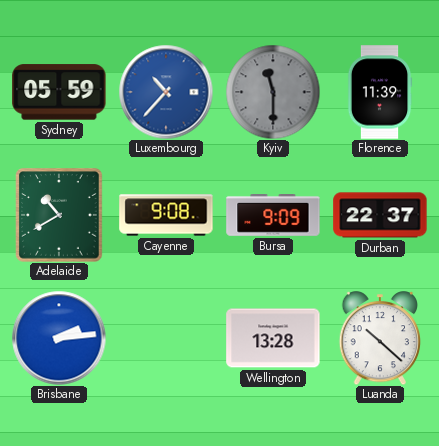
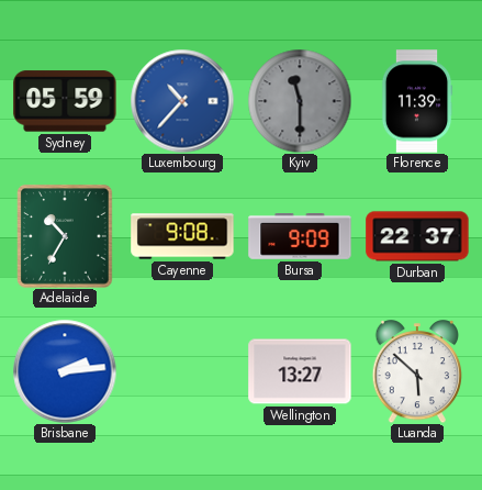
Adelaide: 10:40 -> 10:35 (65, 236)
Wellington: 13:28 -> 13:27 (300, 371)
Luanda: 10:22 -> 5:52 (417, 371)
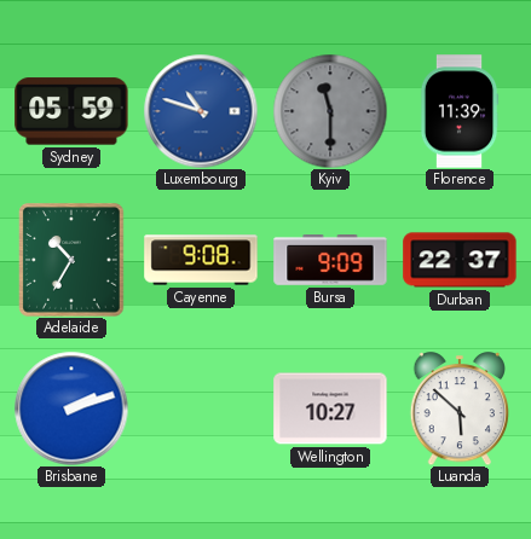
Luxembourg: 10:37 -> 10:48 (201, 111)
Brisbane: 2:14 -> 2:12 (71, 408)
Wellington: 13:27 -> 10:27 (330, 408)
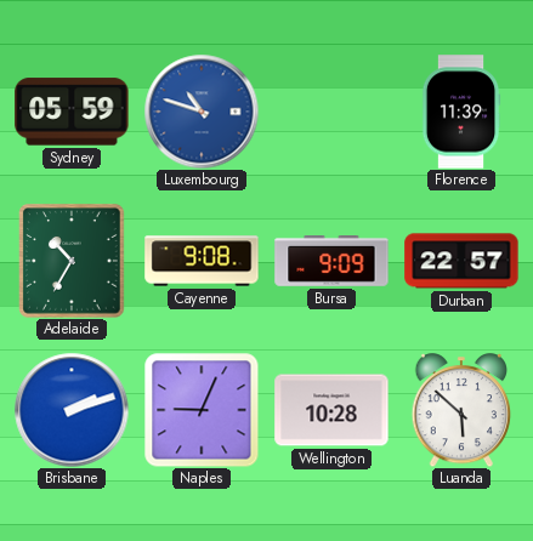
Kyiv: 11:30 -> none (330, 111)
Durban: 22:37 -> 22:57 (461, 261)
Naples: none -> 9:04 (202, 410)
Wellington: 10:27 -> 10:28 (331, 410)
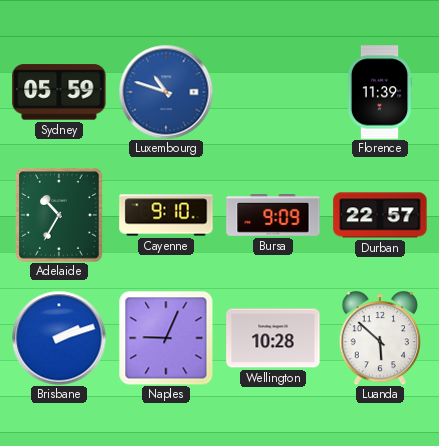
Cayenne: 9:08 -> 9:10 (166, 215)
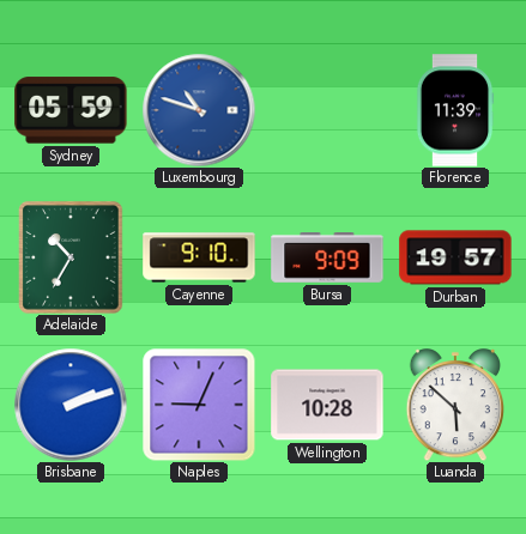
Durban: 22:57 -> 19:57 (455, 257)
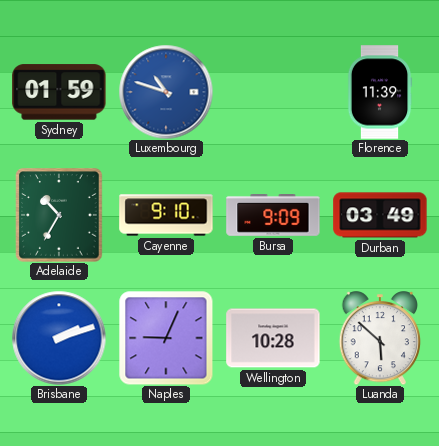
Sydney: 05:59 -> 01:59 (59, 92)
Durban: 19:57 -> 03:49 (380, 215)
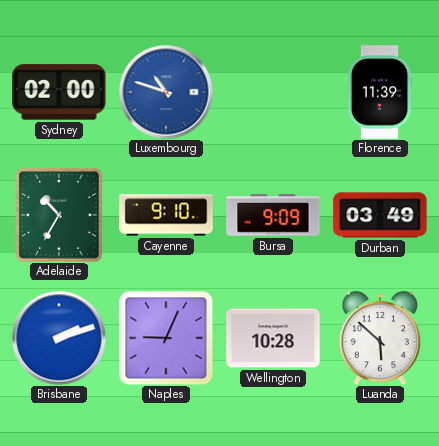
Sydney: 01:59 -> 02:00 (59, 92)
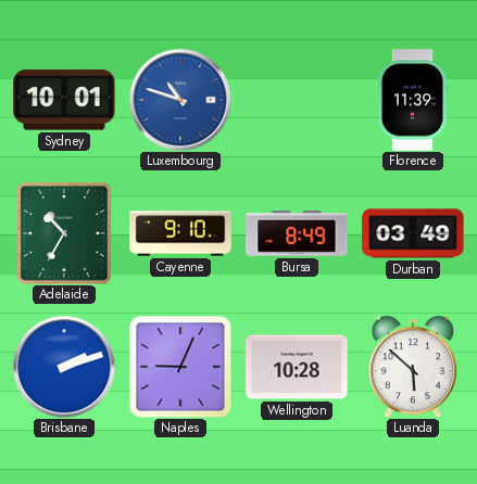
Sydney: 02:00 -> 10:01 (64, 100)
Bursa: 9:09 -> 8:49 (297, 234)
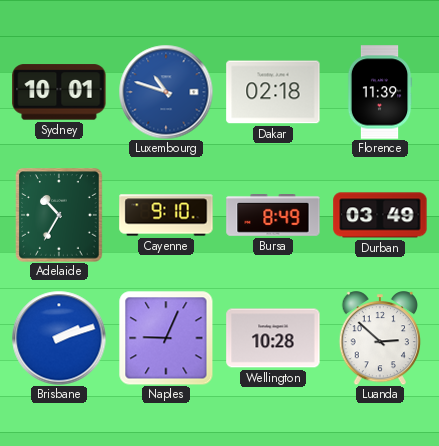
Dakar: none -> 02:18 (273, 92)
Luanda: 5:52 -> 2:52 (380, 338)
